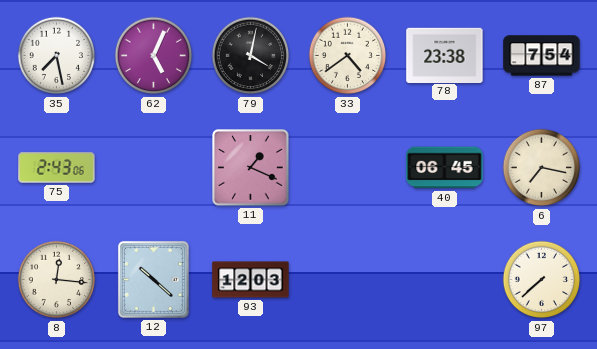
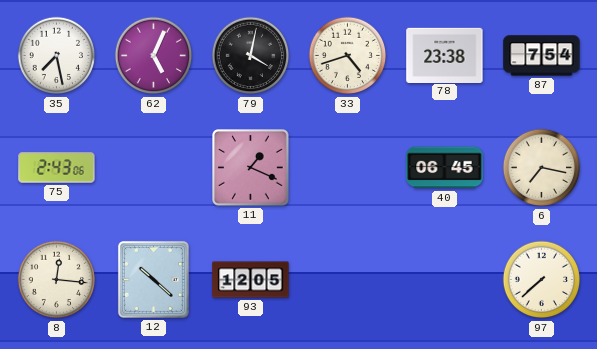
33: 4:39 -> 4:42 (348, 56)
93: 12:03 -> 12:05 (251, 280)
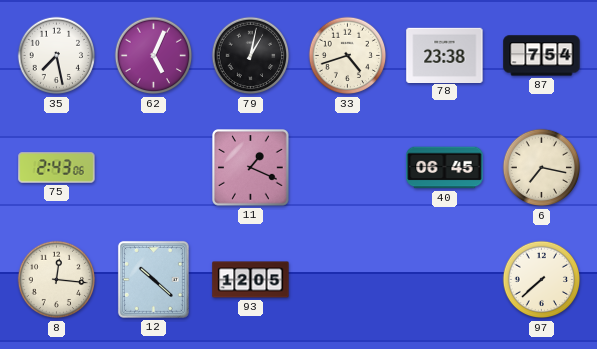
79: 4:02 -> 1:02 (251, 56)
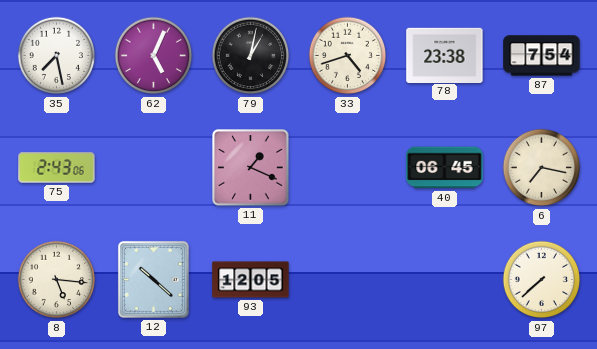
8: 12:16 -> 5:16 (57, 280)
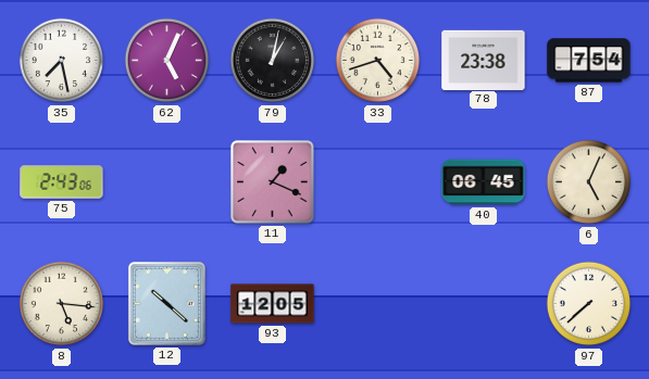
6: 7:17 -> 5:04 (589, 182)
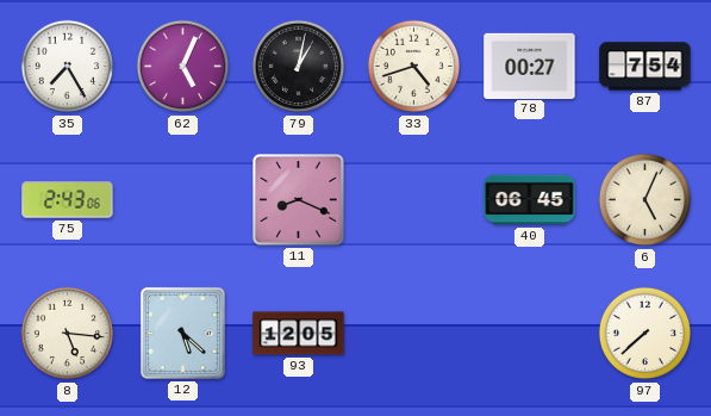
35: 7:28 -> 7:25 (68, 67)
78: 23:38 -> 00:27 (530, 66)
11: 1:19 -> 8:19 (299, 200)
12: 10:22 -> 5:22 (182, 333)
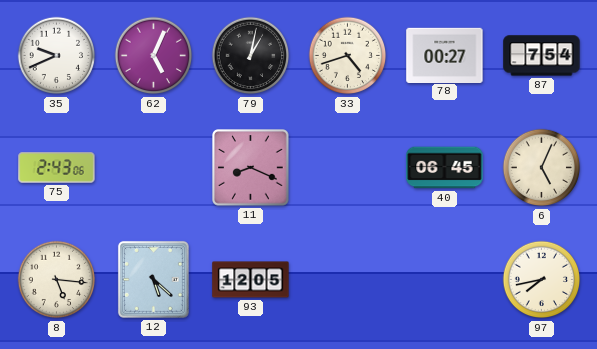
35: 7:25 -> 9:41 (57, 56)
97: 7:38 -> 7:43 (542, 280)
